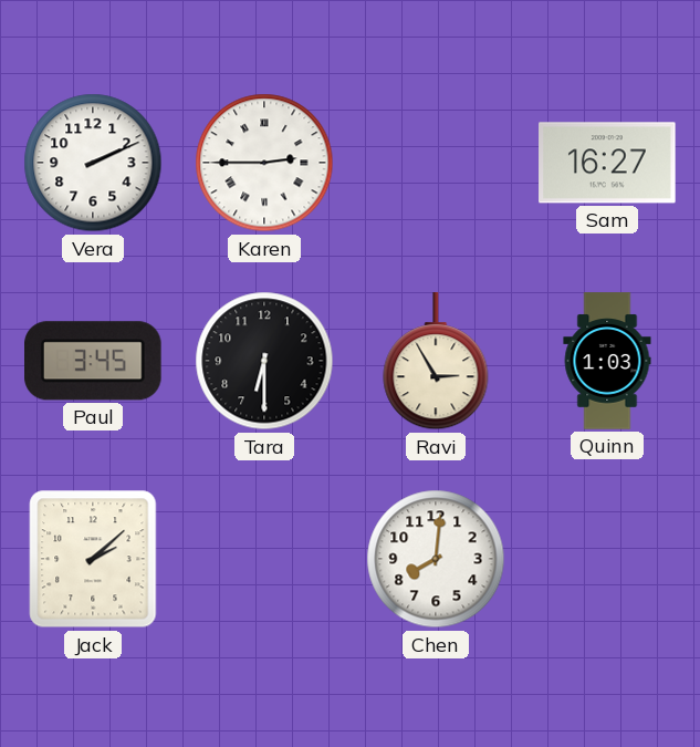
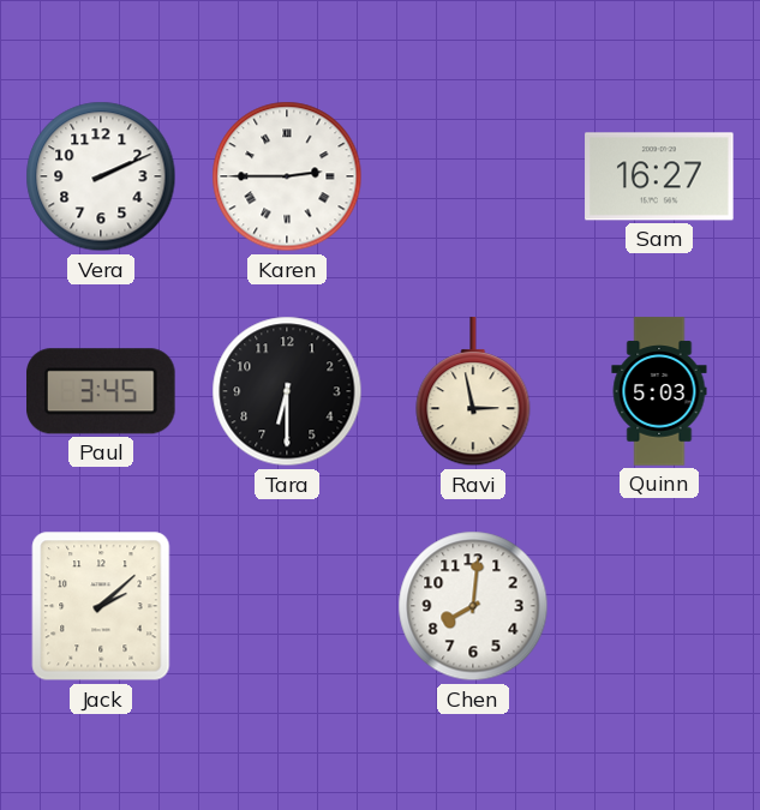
Ravi: 2:55 -> 2:58 (473, 392)
Quinn: 1:03 -> 5:03 (659, 391)
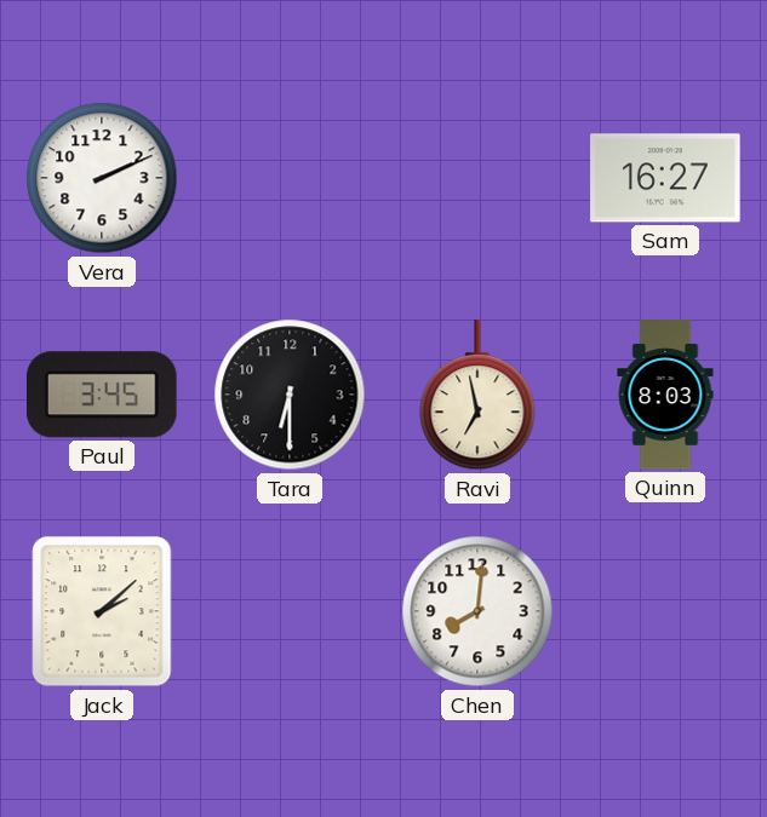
Karen: 2:45 -> none (287, 176)
Ravi: 2:58 -> 6:58 (477, 396)
Quinn: 5:03 -> 8:03 (665, 395)
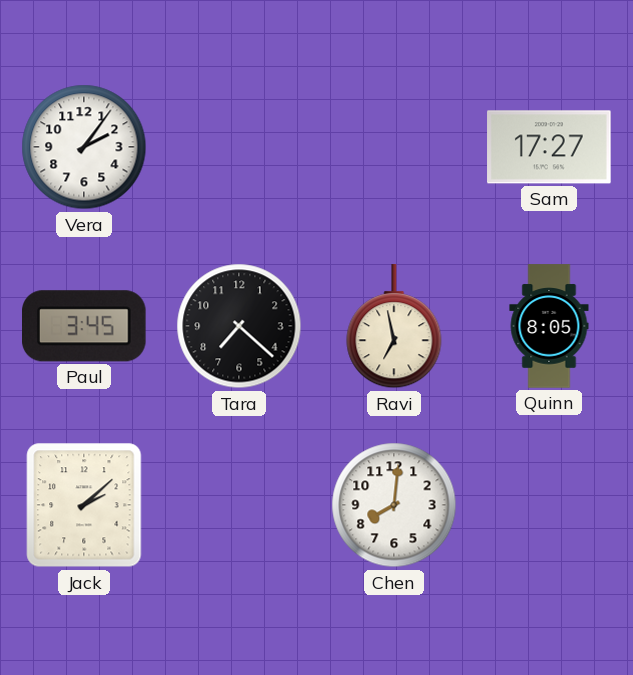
Vera: 2:11 -> 2:06 (84, 147)
Sam: 16:27 -> 17:27 (549, 147)
Tara: 6:30 -> 7:22 (239, 326)
Quinn: 8:03 -> 8:05 (549, 326)
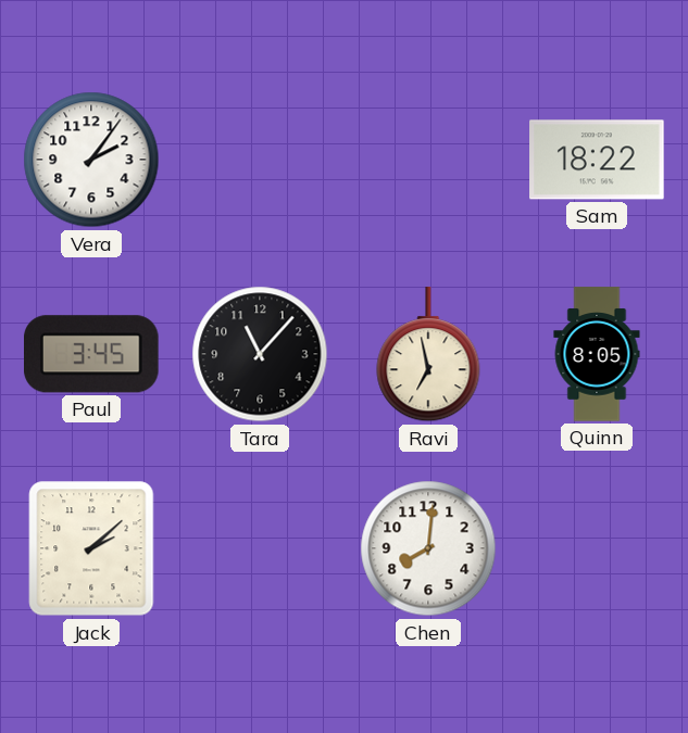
Sam: 17:27 -> 18:22 (597, 160)
Tara: 7:22 -> 11:07 (260, 354)
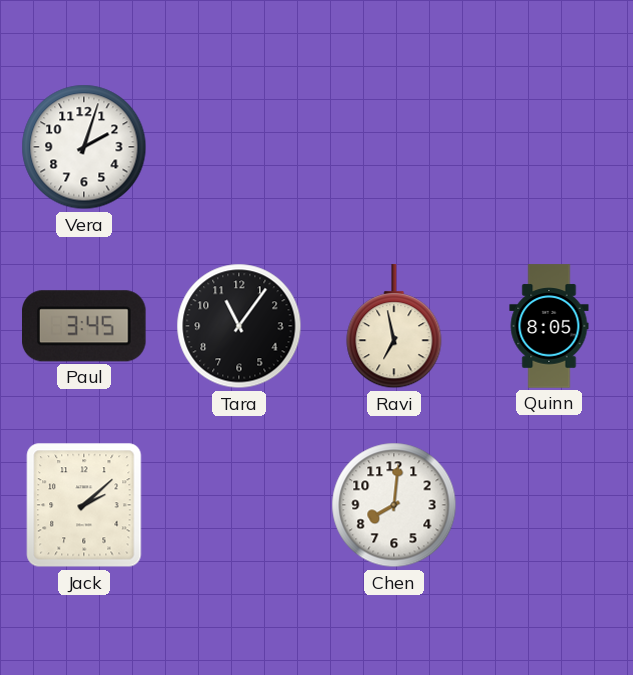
Vera: 2:06 -> 2:03 (84, 147)
Sam: 18:22 -> none (597, 160)
Tara: 11:07 -> 11:06 (239, 326)
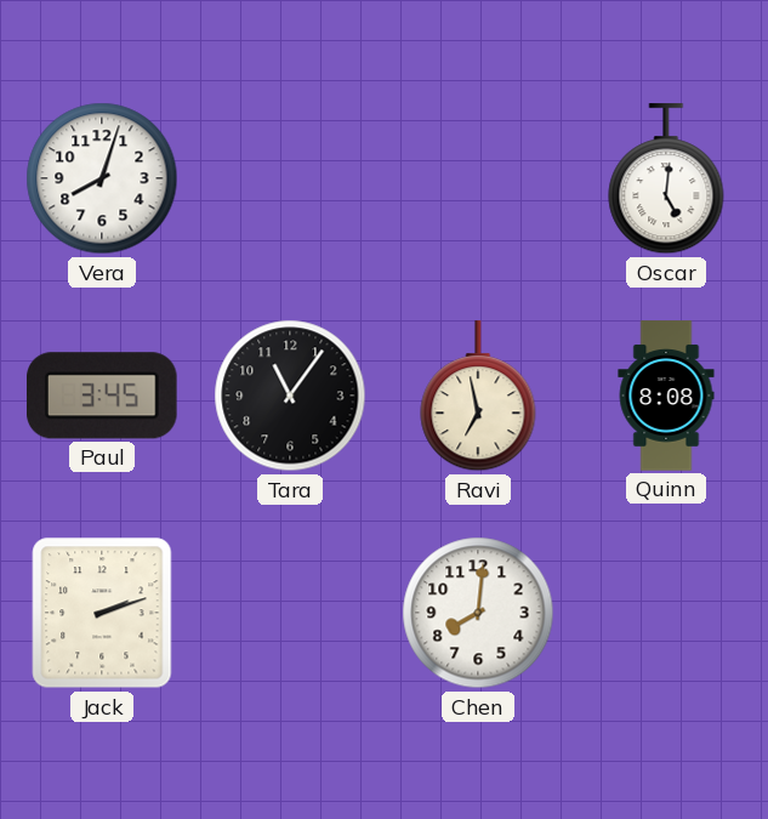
Vera: 2:03 -> 8:03 (102, 178)
Oscar: none -> 5:01 (666, 180)
Quinn: 8:05 -> 8:08 (666, 396)
Jack: 2:08 -> 2:12 (102, 613)
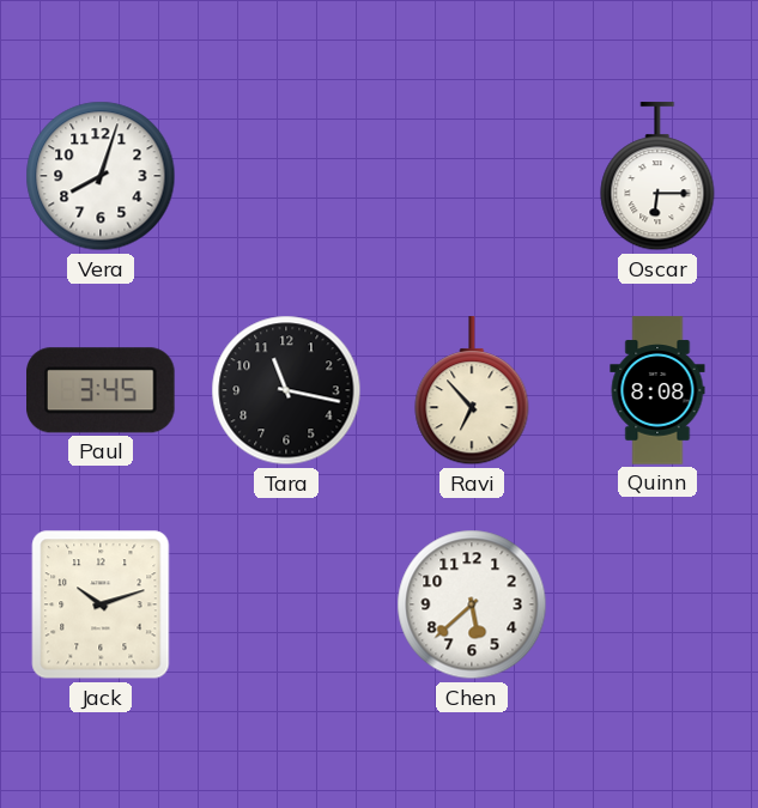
Oscar: 5:01 -> 6:15 (657, 177)
Tara: 11:06 -> 11:17 (286, 390)
Ravi: 6:58 -> 6:53 (472, 391)
Jack: 2:12 -> 10:12 (101, 605)
Chen: 8:01 -> 5:38 (472, 605)
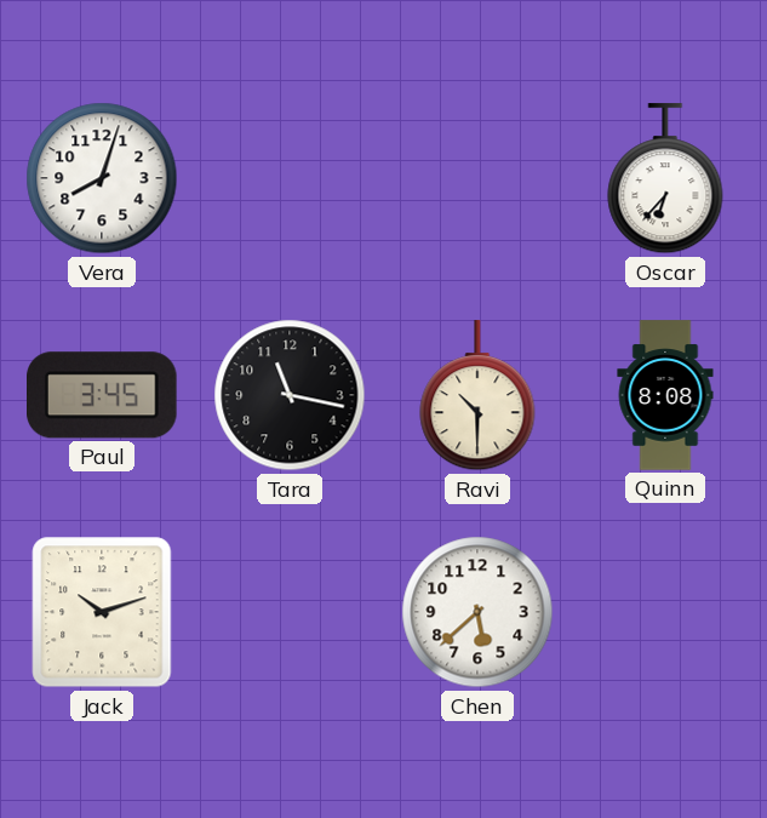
Oscar: 6:15 -> 6:37 (665, 179)
Ravi: 6:53 -> 10:30 (477, 396)
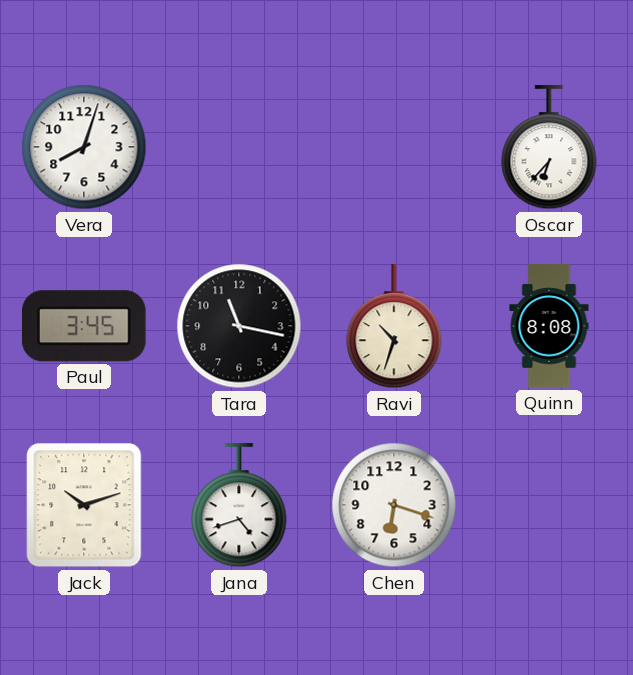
Ravi: 10:30 -> 10:33 (394, 327)
Jana: none -> 4:42 (239, 506)
Chen: 5:38 -> 6:18 (394, 505)
